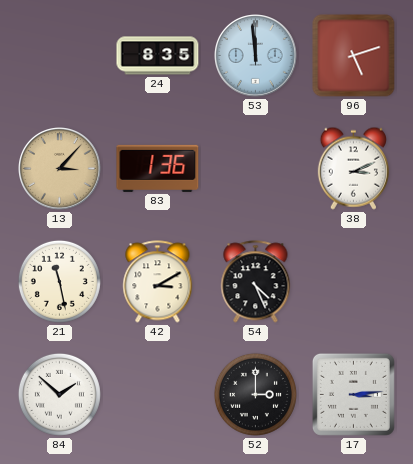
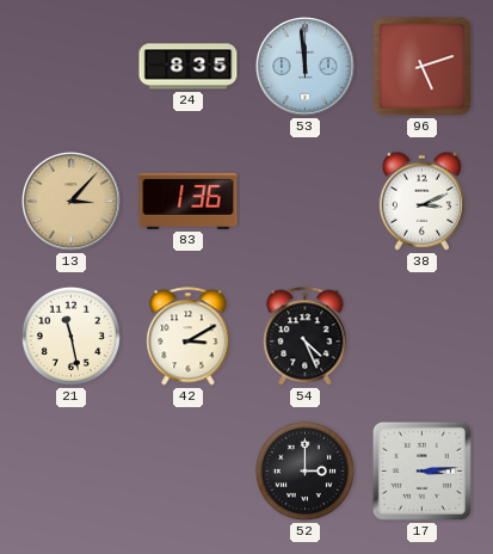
84: 1:52 -> none (59, 394)
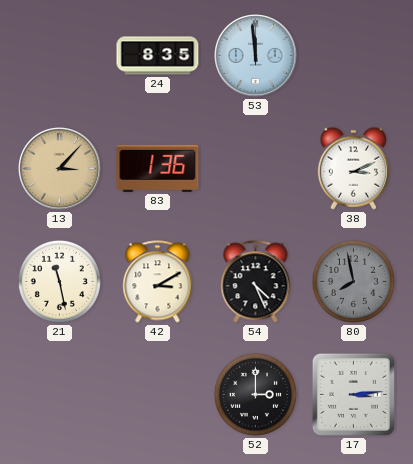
96: 5:12 -> none (423, 67)
80: none -> 7:58 (353, 281)
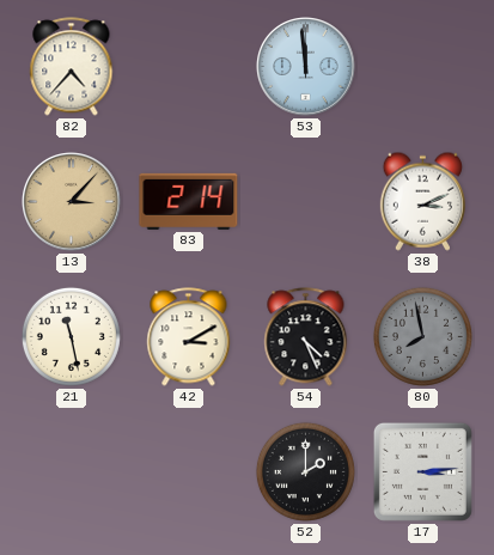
82: none -> 4:37 (72, 67)
24: 8:35 -> none (158, 56)
83: 1:36 -> 2:14 (189, 201)
52: 3:00 -> 2:00 (305, 471)
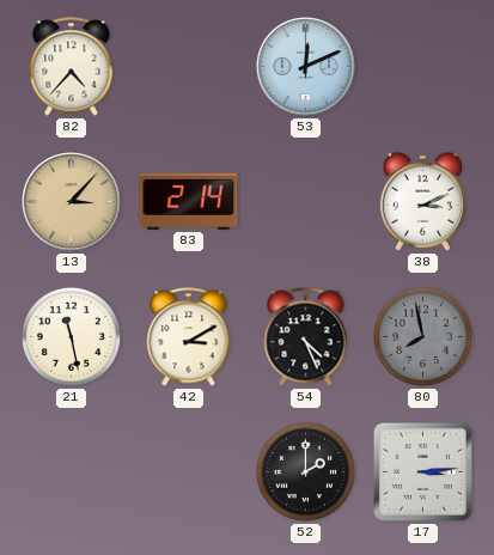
53: 11:59 -> 12:11 (306, 67)
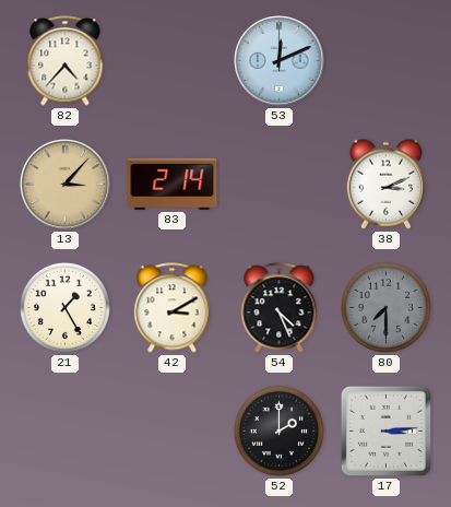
21: 11:28 -> 1:25 (64, 307)
80: 7:58 -> 7:30 (385, 307)
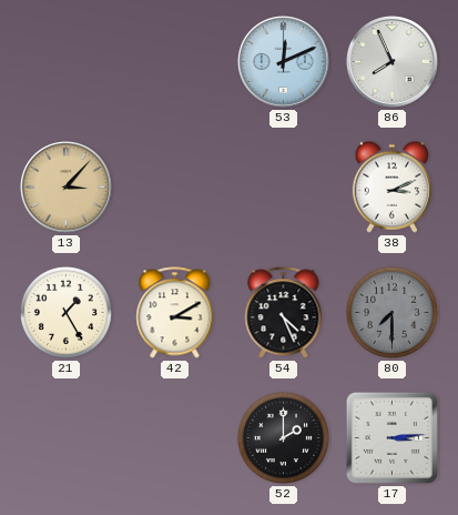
82: 4:37 -> none (66, 61)
86: none -> 7:56 (393, 62)
83: 2:14 -> none (173, 184)
